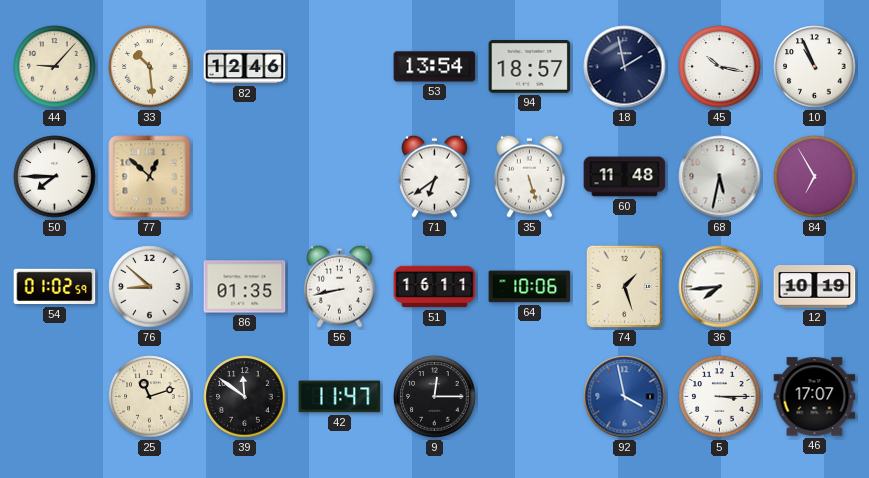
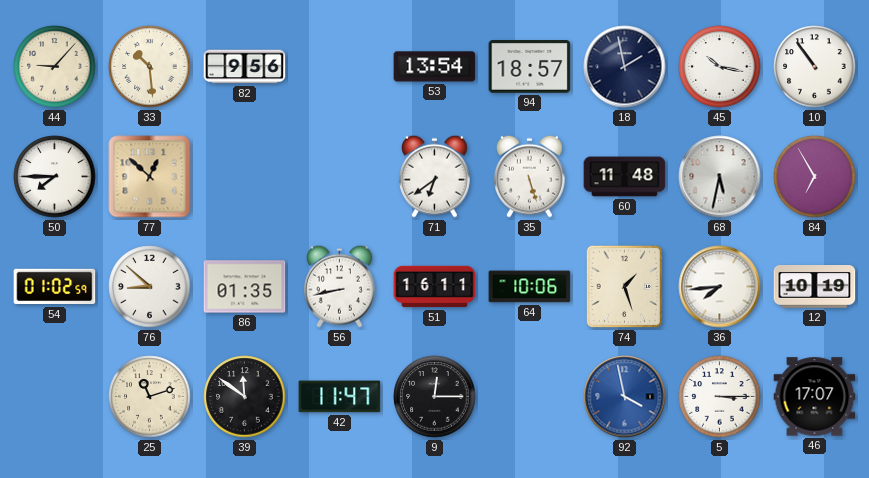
82: 12:46 -> 9:56 (245, 67)
10: 10:56 -> 10:54 (815, 67)
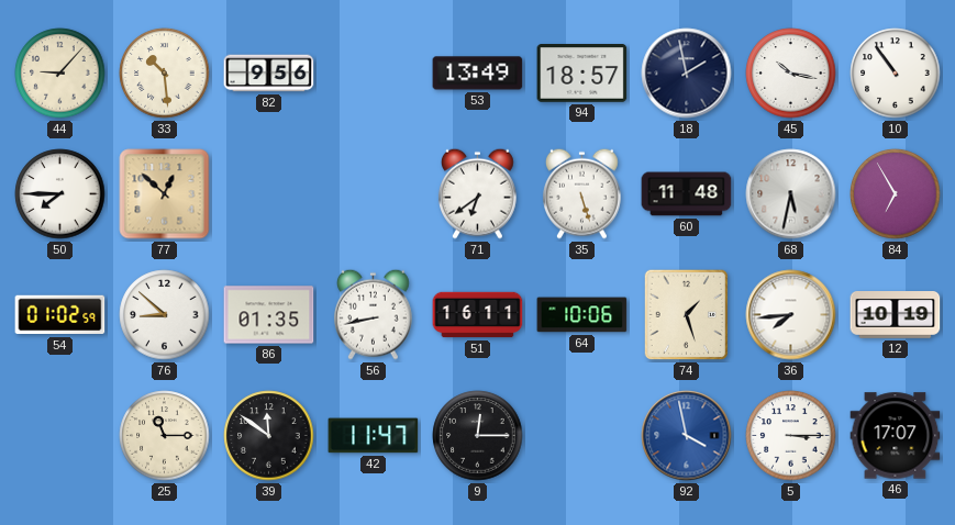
53: 13:54 -> 13:49 (478, 74)
25: 11:12 -> 11:15 (165, 436)
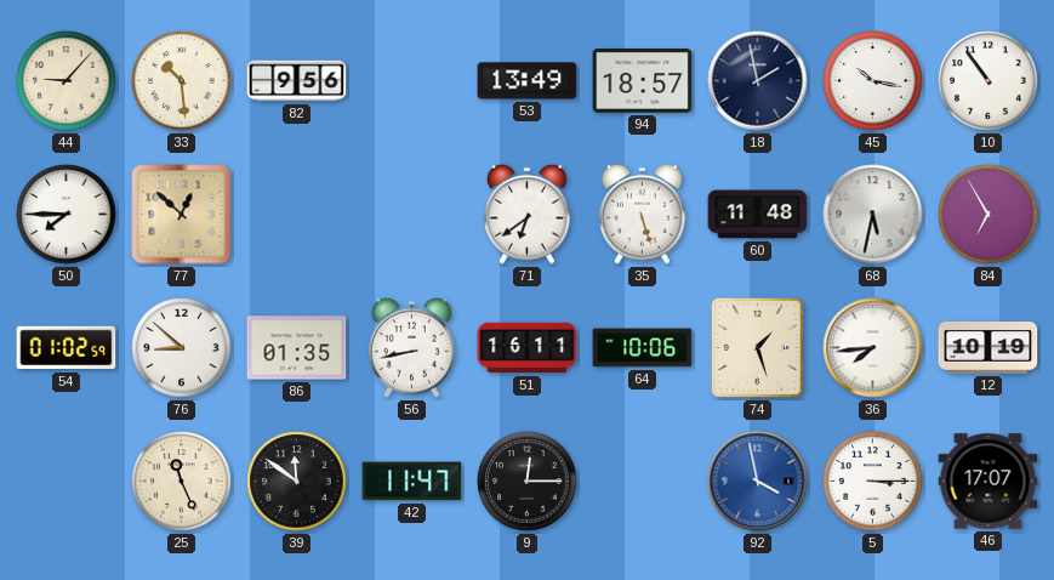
25: 11:15 -> 11:26 (182, 482)
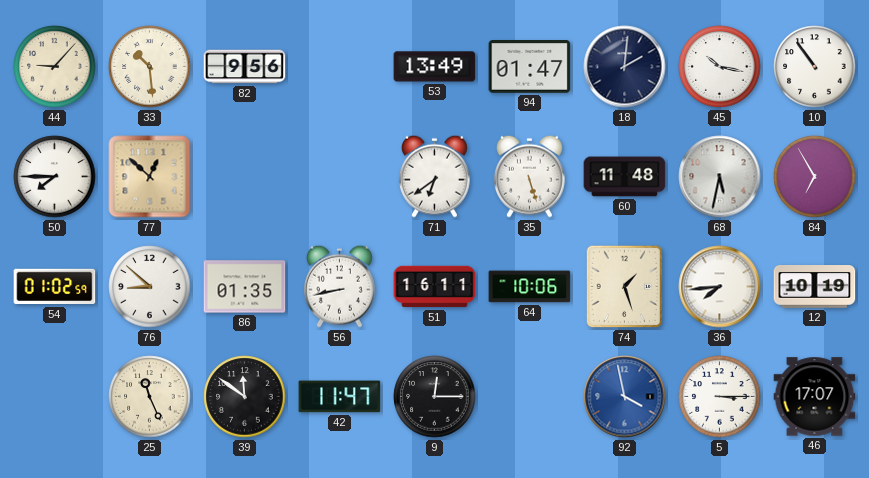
94: 18:57 -> 01:47 (530, 67)
18: 1:58 -> 2:01 (625, 67)
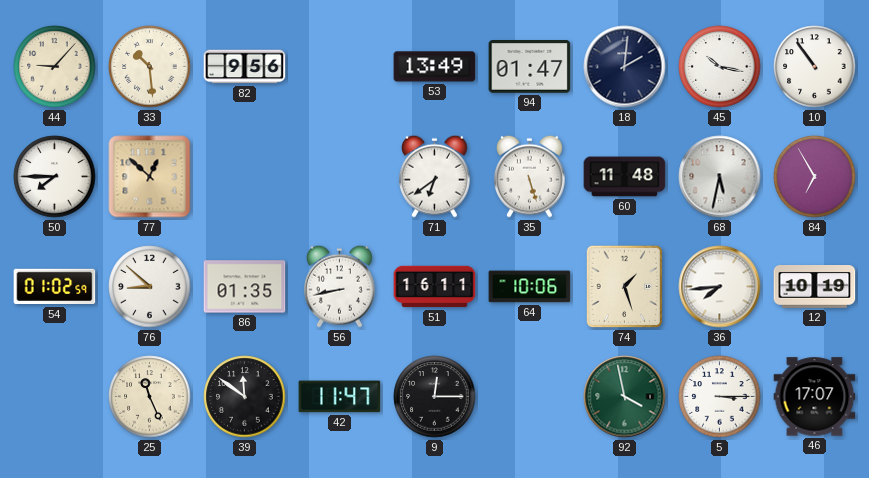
92 dial: blue -> green (625, 397)
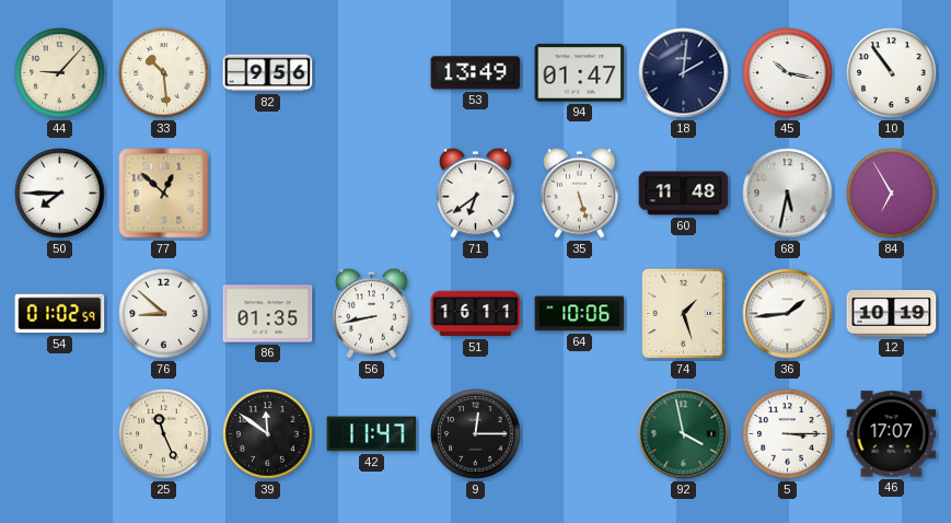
36: 7:44 -> 1:44 (788, 314)
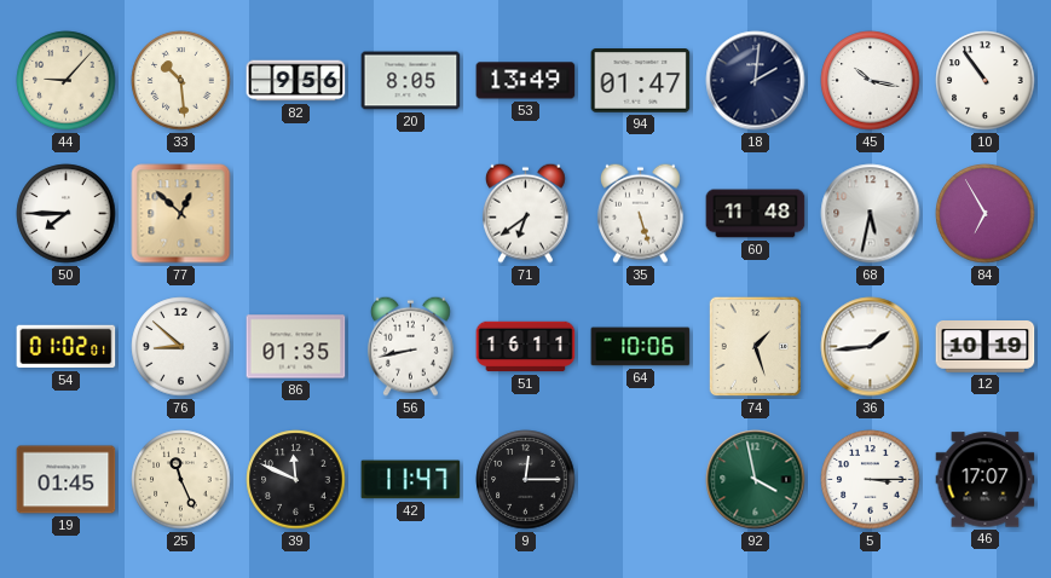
20: none -> 8:05 (411, 81)
54: 01:02:59 -> 01:02:01 (67, 347)
19: none -> 01:45 (67, 480)
39: 11:51 -> 11:49 (296, 480)
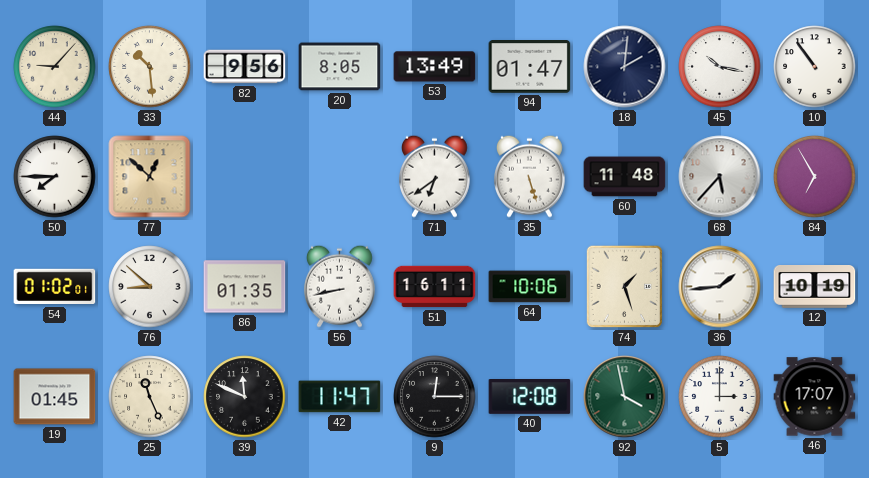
68: 5:32 -> 5:37 (720, 177)
40: none -> 12:08 (530, 397)
5: 3:15 -> 3:00 (720, 397)
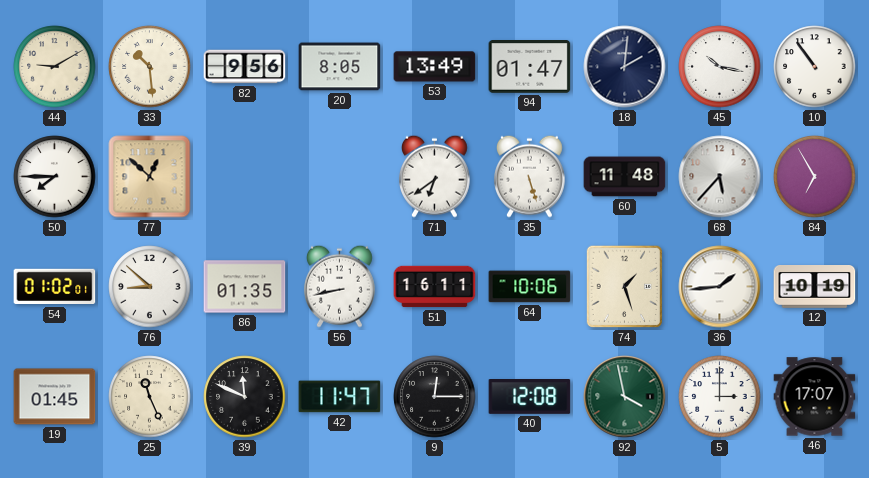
44: 9:07 -> 9:10 (55, 67)
